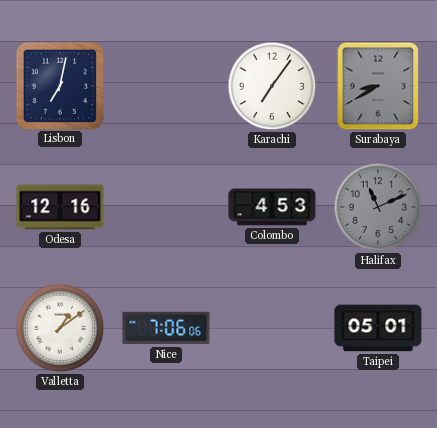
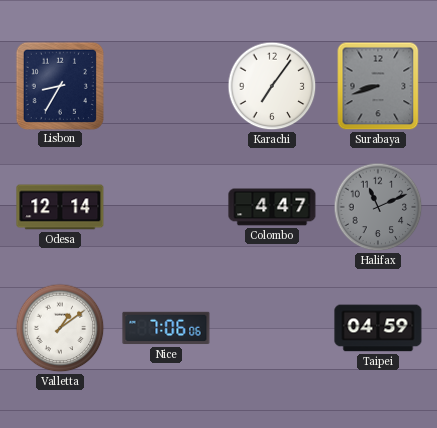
Lisbon: 7:02 -> 8:35 (59, 85)
Surabaya: 8:40 -> 8:42 (378, 86)
Odesa: 12:16 -> 12:14 (60, 207)
Colombo: 4:53 -> 4:47 (272, 207)
Taipei: 05:01 -> 04:59 (378, 328)
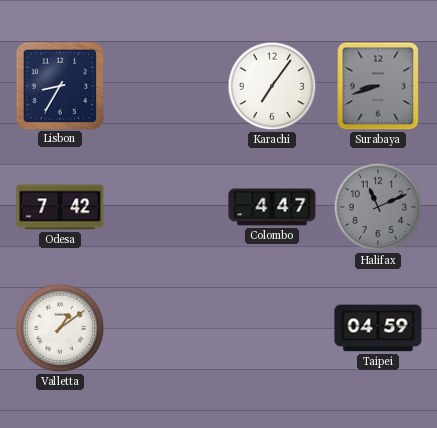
Odesa: 12:14 -> 7:42 (60, 207)
Nice: 7:06 -> none (166, 328)
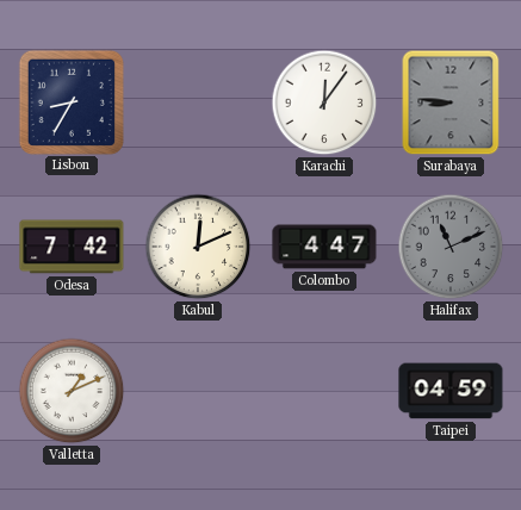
Karachi: 7:06 -> 12:06 (324, 102)
Surabaya: 8:42 -> 8:46 (451, 102)
Kabul: none -> 12:11 (198, 247)
Valletta: 1:09 -> 1:11 (72, 391)
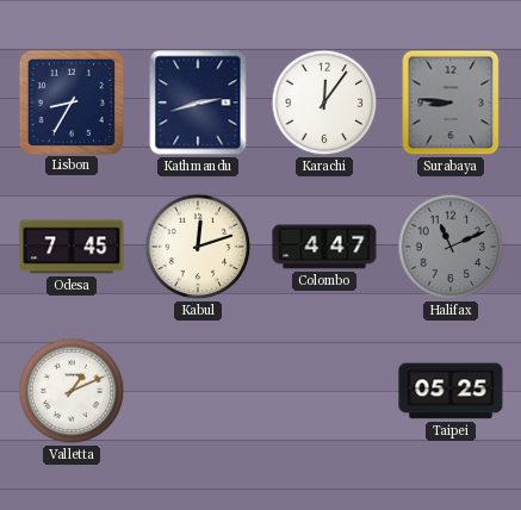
Kathmandu: none -> 2:42 (198, 102)
Odesa: 7:42 -> 7:45 (72, 247)
Kabul: 12:11 -> 12:12 (198, 247)
Taipei: 04:59 -> 05:25 (451, 391)
